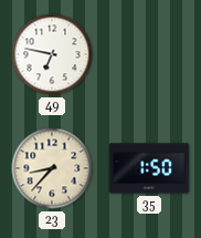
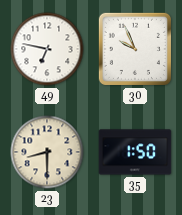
30: none -> 9:56 (135, 49)
23: 8:37 -> 8:30 (47, 152)
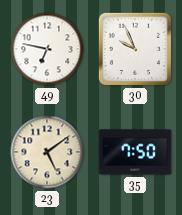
23: 8:30 -> 5:09 (47, 152)
35: 1:50 -> 7:50 (135, 152)
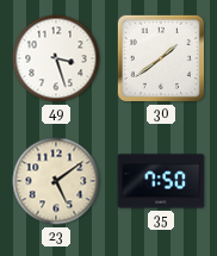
49: 6:47 -> 3:27 (56, 58)
30: 9:56 -> 1:39 (161, 58)
